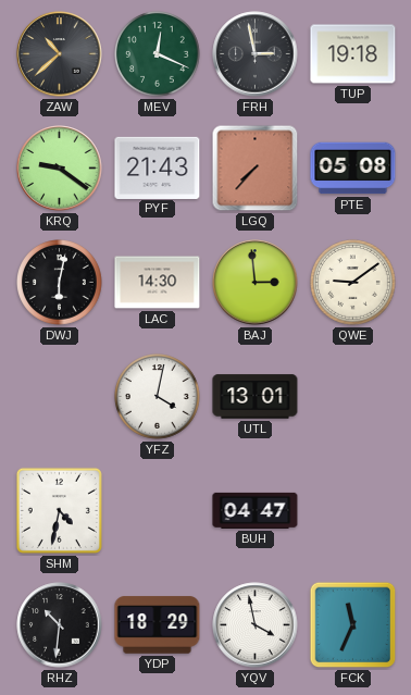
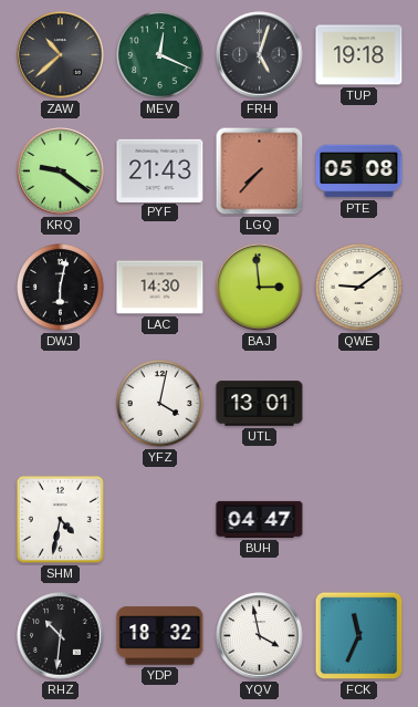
FRH: 2:58 -> 5:03 (260, 55)
YDP: 18:29 -> 18:32 (160, 636)
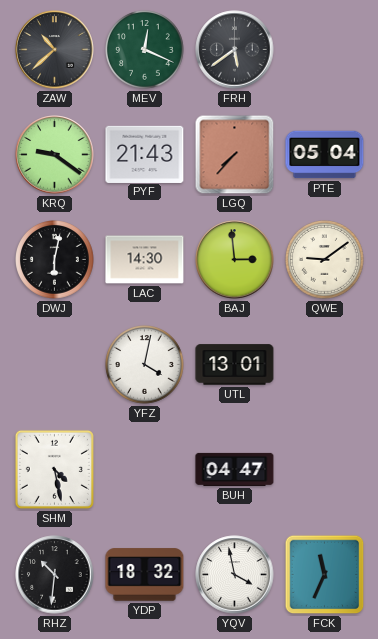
FRH: 5:03 -> 5:39 (235, 50)
TUP: 19:18 -> none (359, 55)
PTE: 05:08 -> 05:04 (325, 155)
SHM: 4:32 -> 4:28 (54, 469)
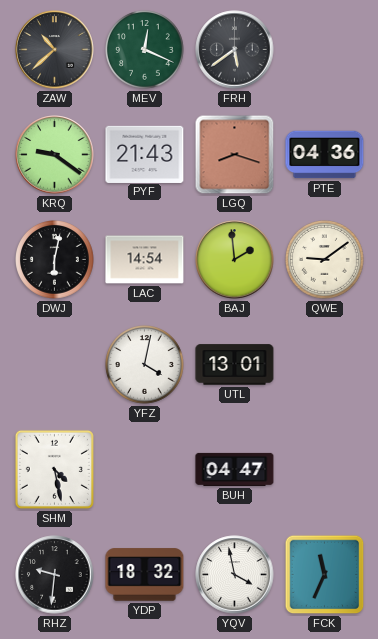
LGQ: 7:37 -> 8:18 (235, 155)
PTE: 05:04 -> 04:36 (325, 155)
LAC: 14:30 -> 14:54 (145, 260)
BAJ: 2:59 -> 1:59 (235, 260)
RHZ: 10:31 -> 9:31 (55, 575)
